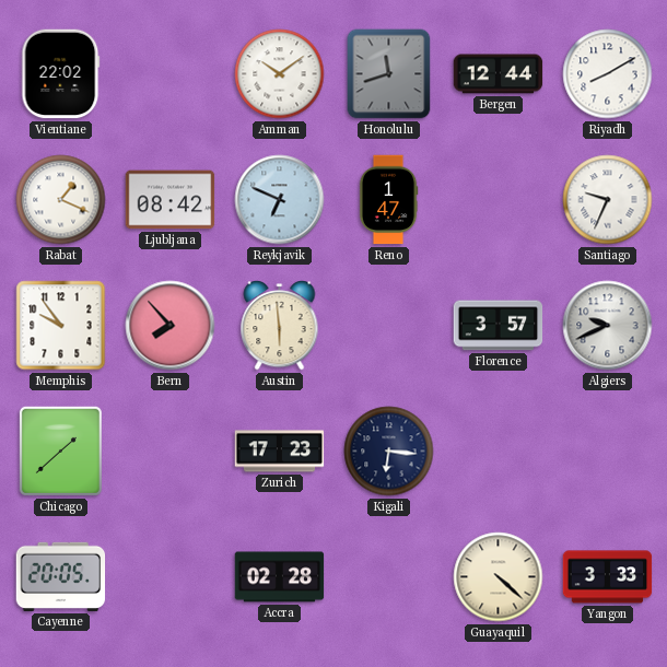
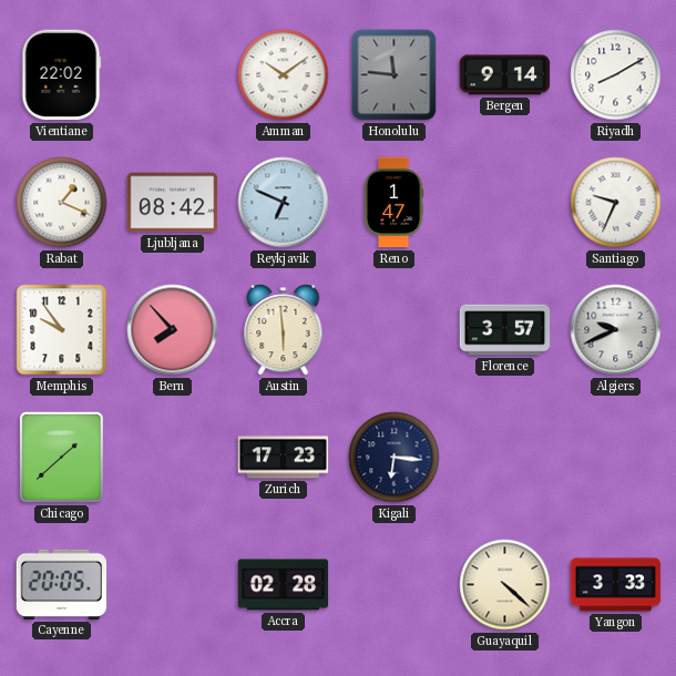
Honolulu: 11:42 -> 11:46 (395, 75)
Bergen: 12:44 -> 9:14 (505, 75)
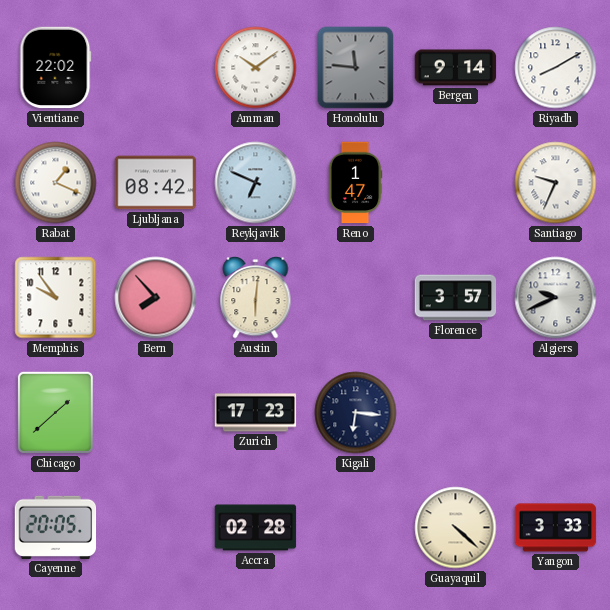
Austin: 5:59 -> 6:01 (256, 298)
